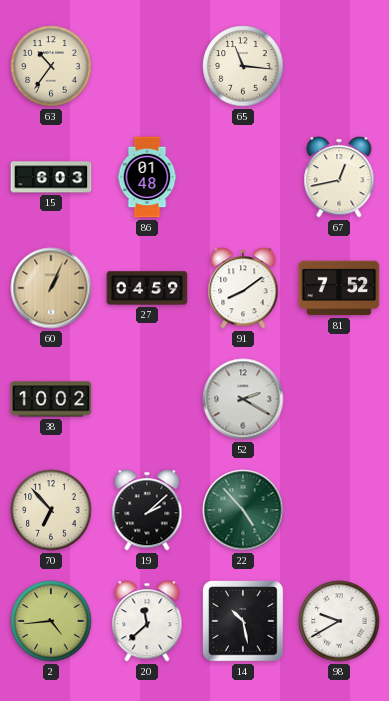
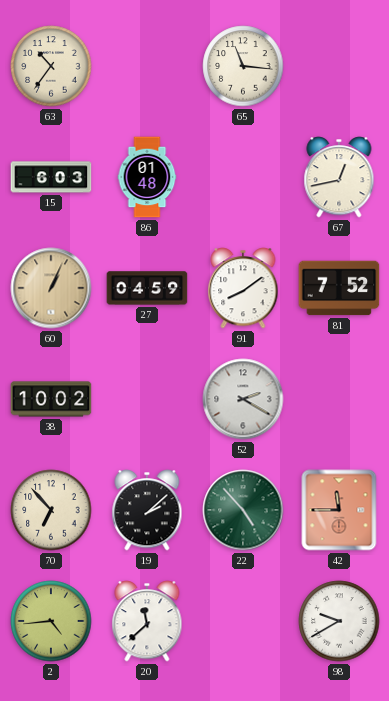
42: none -> 11:45 (339, 510)
14: 10:28 -> none (243, 621)
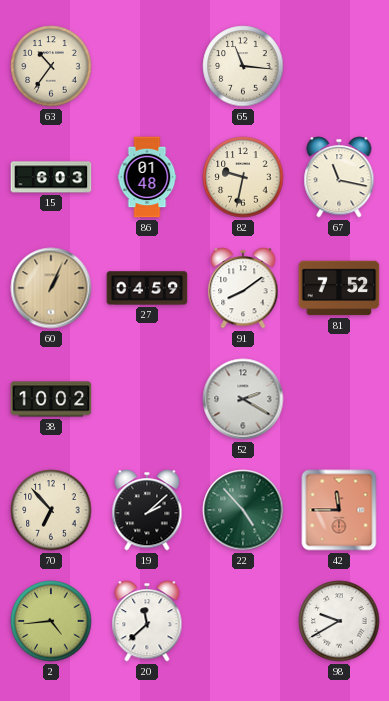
82: none -> 9:32 (243, 177)
67: 12:43 -> 11:17 (339, 177)
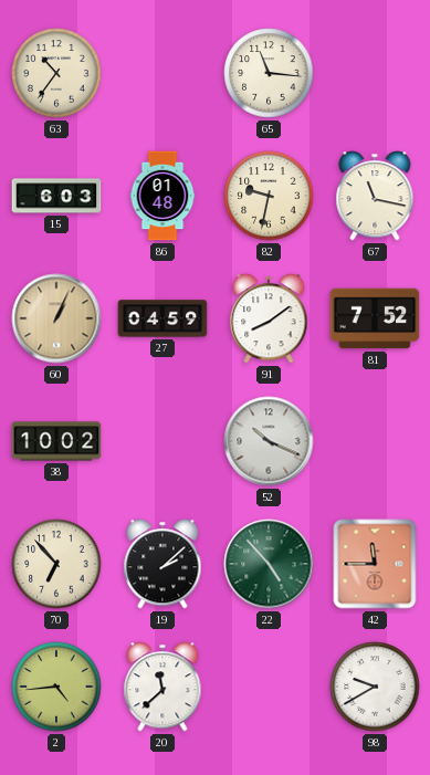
52: 2:20 -> 10:19 (269, 441)
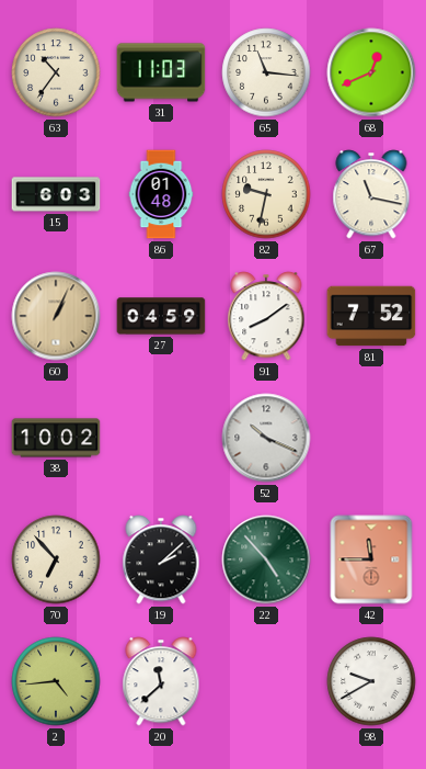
31: none -> 11:03 (161, 72)
68: none -> 12:41 (371, 72)
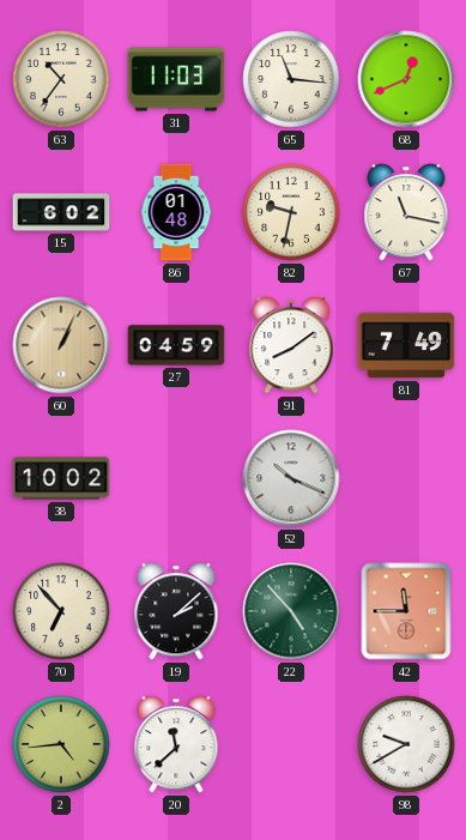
15: 6:03 -> 6:02 (61, 212)
81: 7:52 -> 7:49 (406, 345)
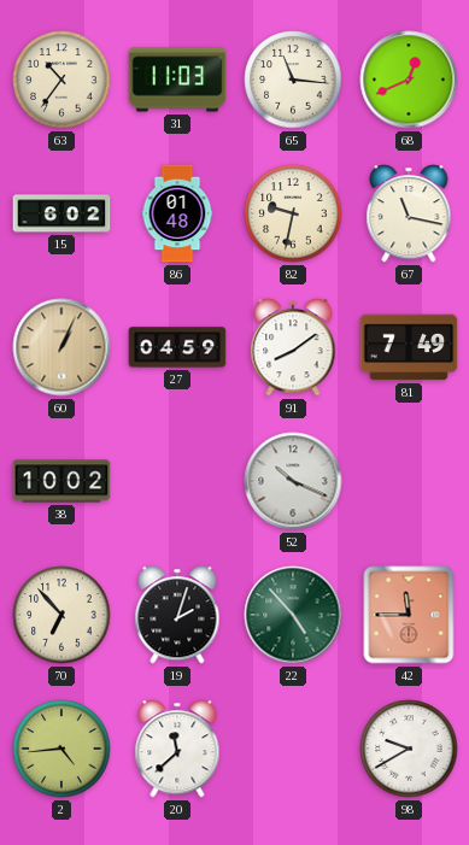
19: 2:08 -> 2:03 (177, 615)
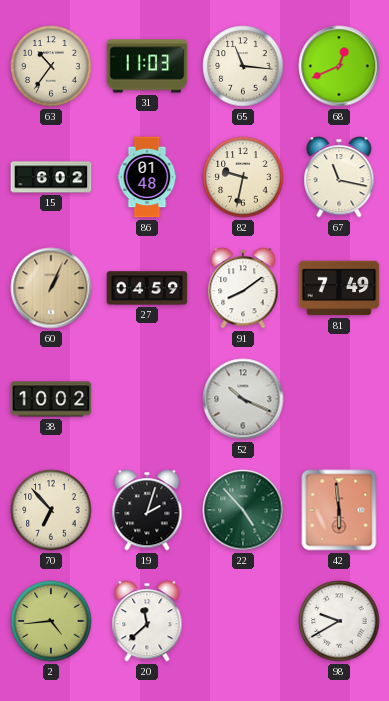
42: 11:45 -> 5:59 (339, 510)
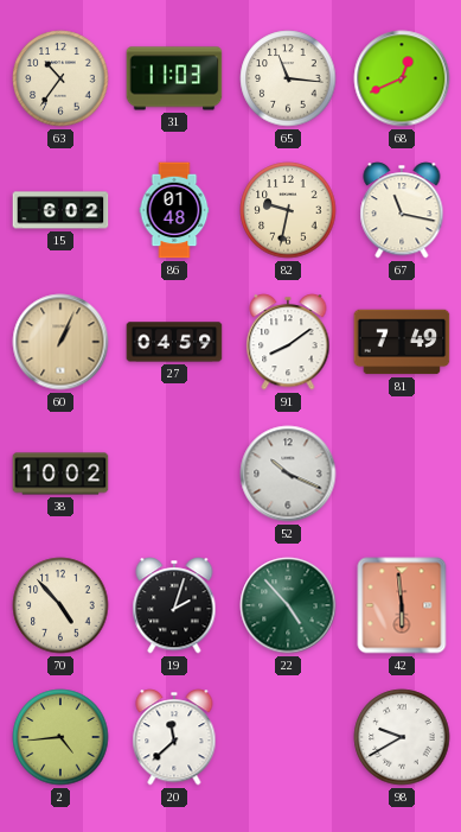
70: 6:53 -> 4:53 (60, 605)
